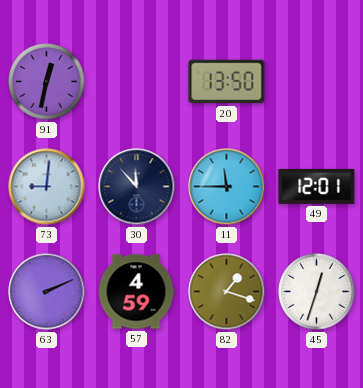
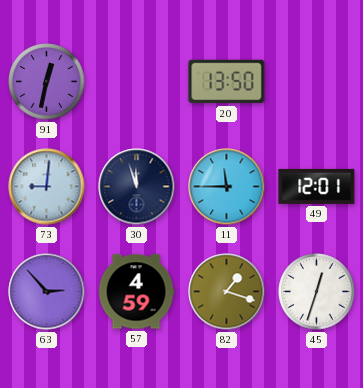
30: 11:53 -> 11:57 (137, 187)
63: 2:11 -> 2:53 (47, 292)
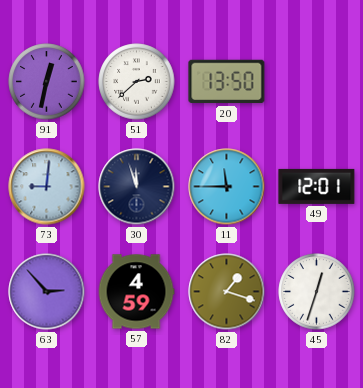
51: none -> 2:38 (137, 82)
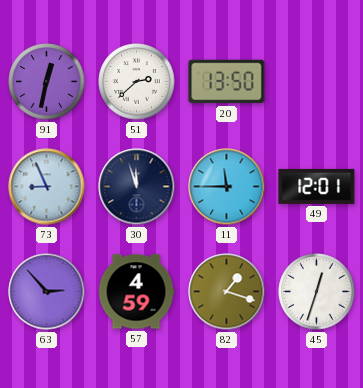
73: 9:01 -> 8:56 (47, 187)
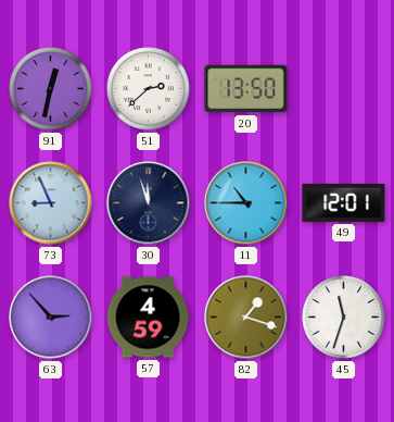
11: 11:45 -> 10:45 (246, 203)
45: 12:33 -> 11:33 (344, 318)
